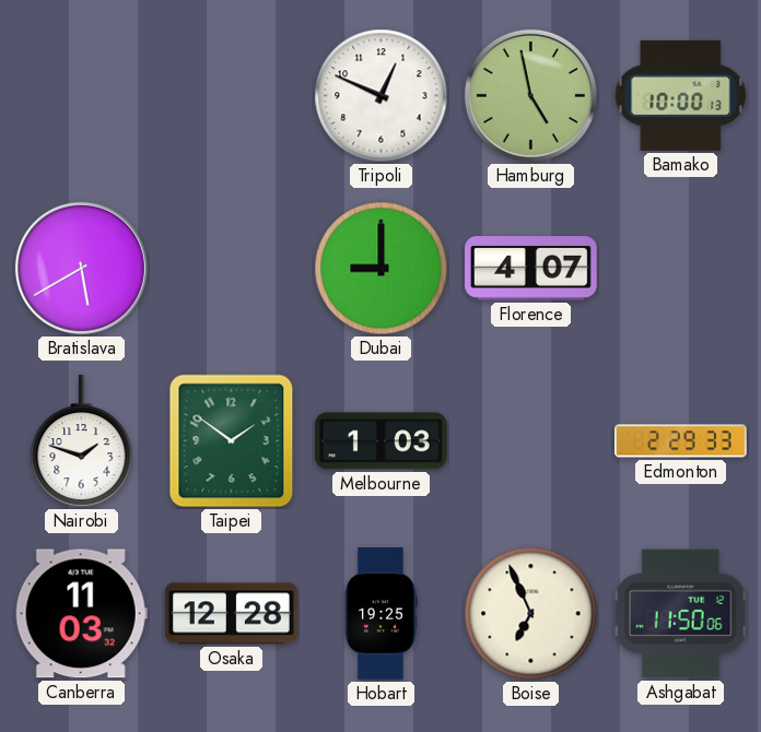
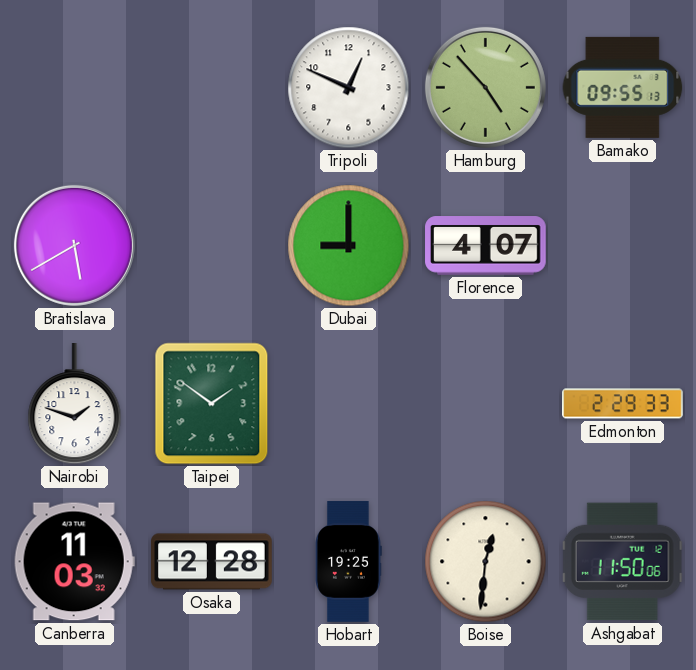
Hamburg: 4:58 -> 4:53 (485, 87)
Bamako: 10:00 -> 09:55 (623, 87)
Melbourne: 1:03 -> none (382, 441)
Boise: 6:56 -> 12:31 (486, 562)
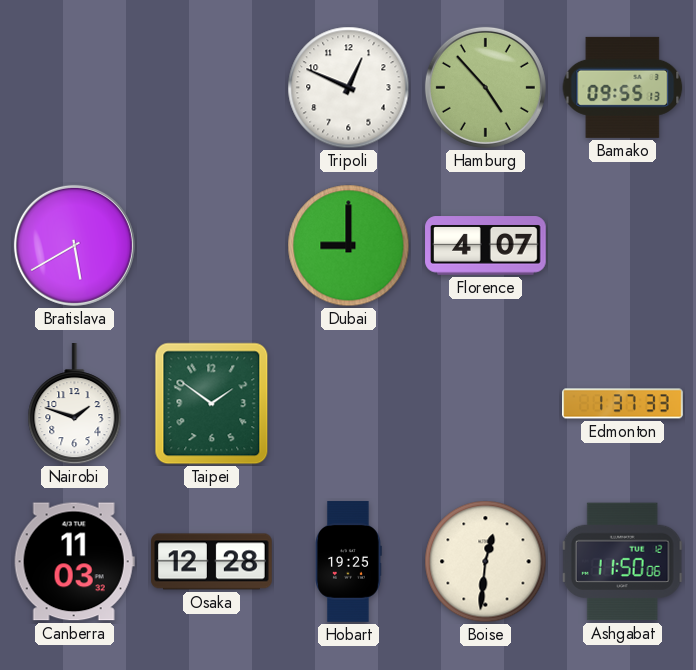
Edmonton: 2:29 -> 1:37 (623, 404)
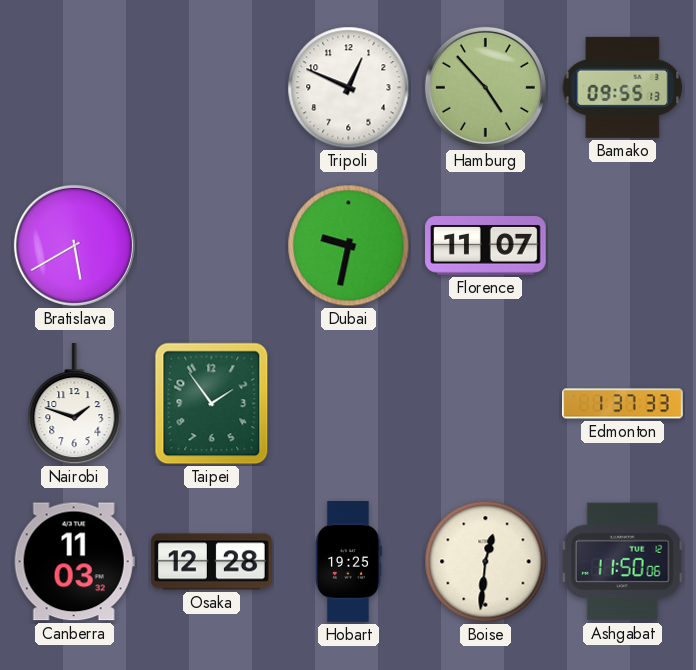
Dubai: 9:00 -> 9:32 (349, 246)
Florence: 4:07 -> 11:07 (486, 246)
Taipei: 1:51 -> 1:54 (212, 404)
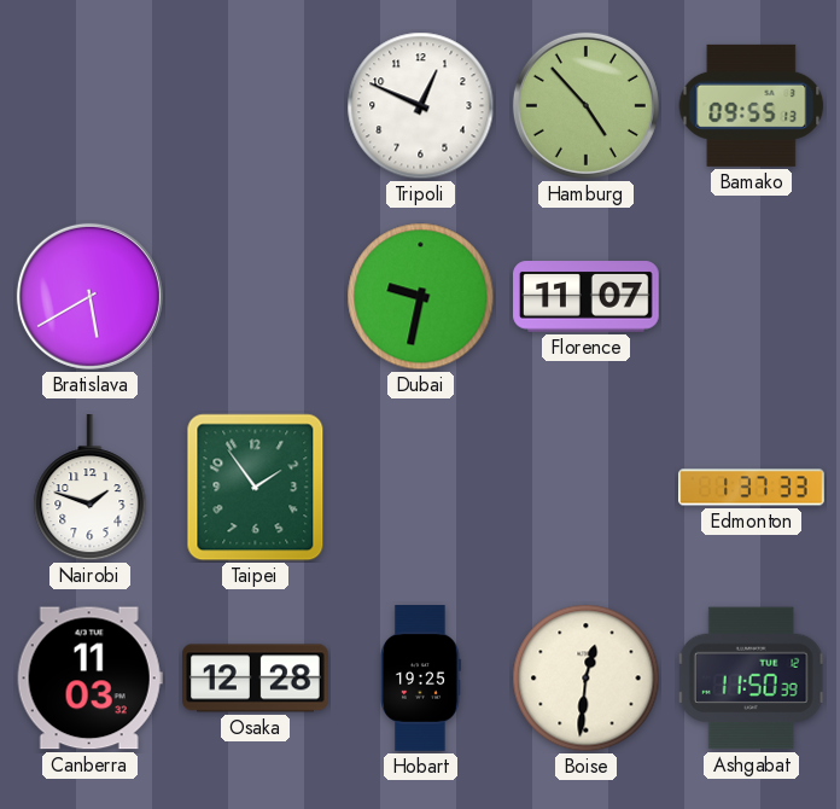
Ashgabat: 11:50:06 -> 11:50:39 (752, 679)
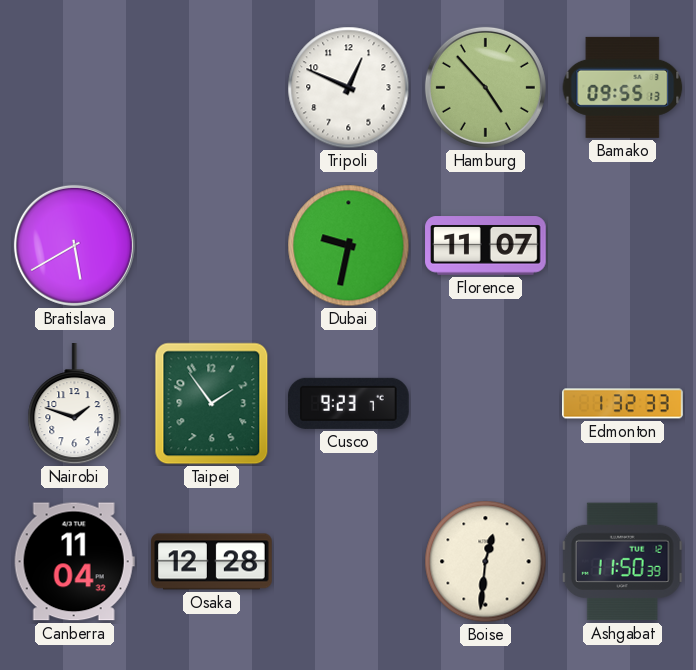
Cusco: none -> 9:23 (348, 403)
Edmonton: 1:37 -> 1:32 (623, 404)
Canberra: 11:03 -> 11:04 (74, 562)
Hobart: 19:25 -> none (420, 679)
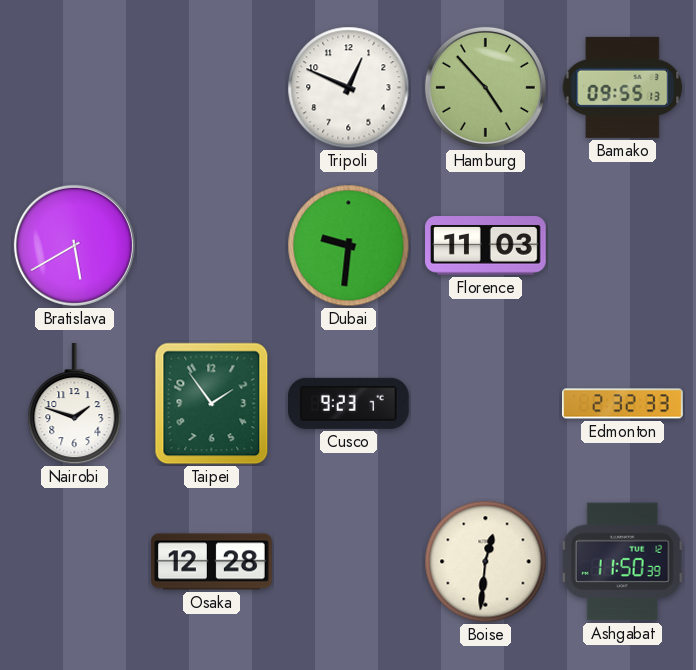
Dubai: 9:32 -> 9:31 (349, 246)
Florence: 11:07 -> 11:03 (486, 246)
Edmonton: 1:32 -> 2:32 (623, 404)
Canberra: 11:04 -> none (74, 562)
